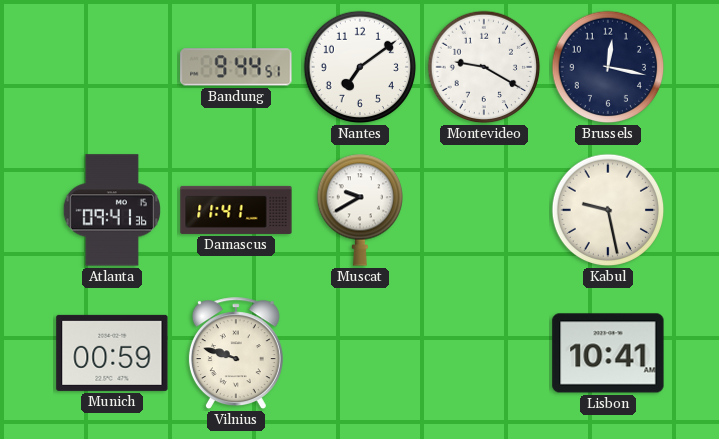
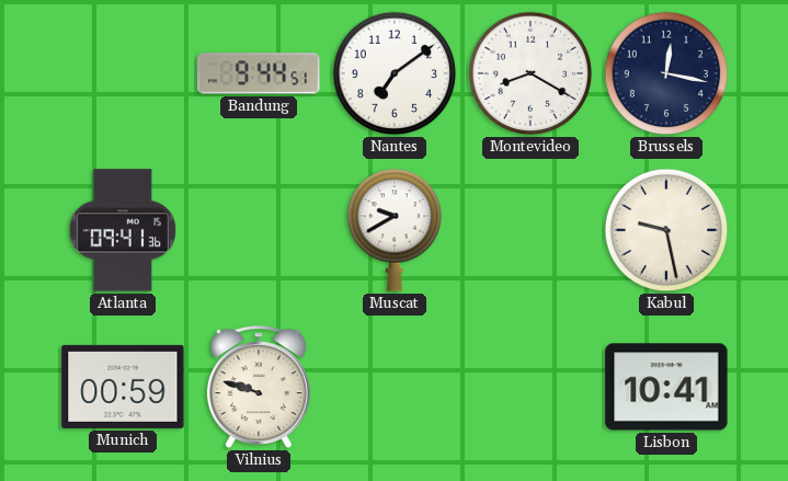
Montevideo: 9:20 -> 8:20 (530, 73)
Damascus: 11:41 -> none (236, 210)
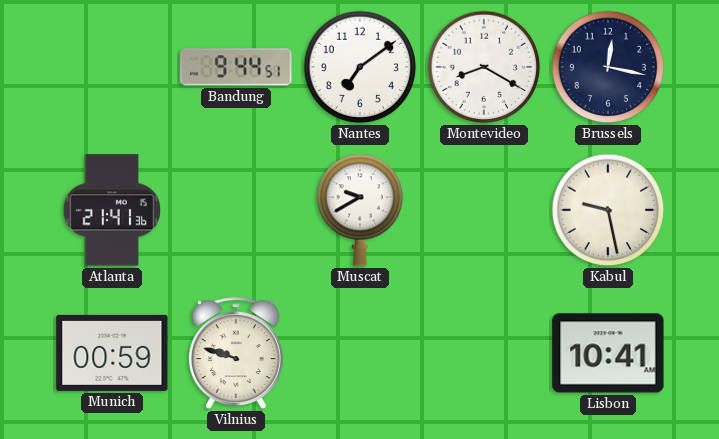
Atlanta: 09:41 -> 21:41 (112, 210)
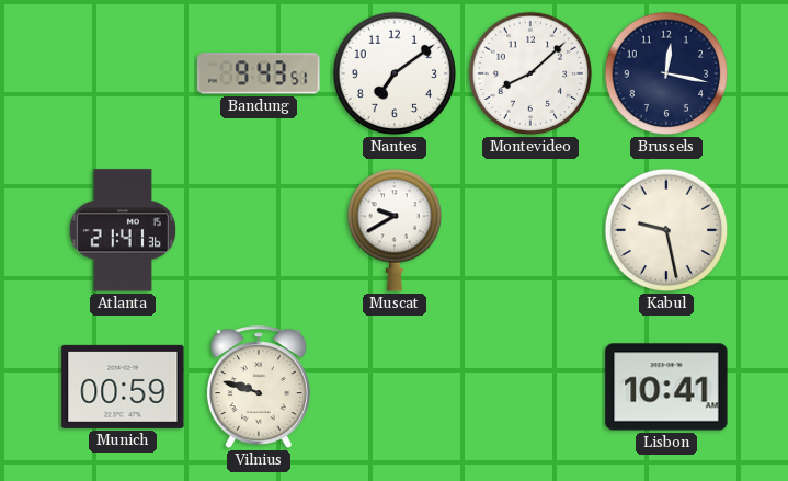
Bandung: 9:44 -> 9:43 (259, 73)
Montevideo: 8:20 -> 8:08 (530, 73)
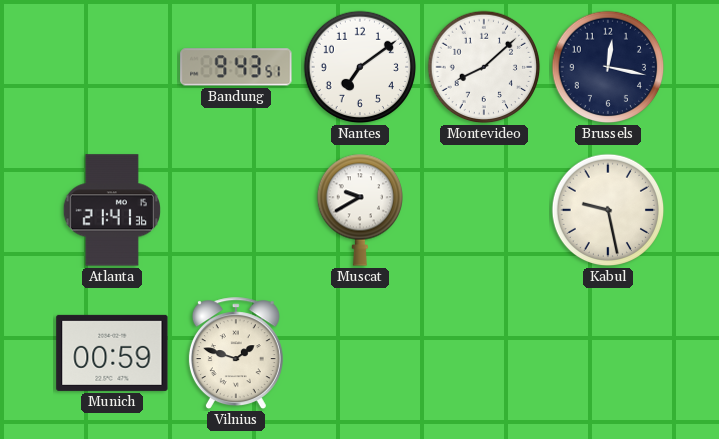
Vilnius: 9:48 -> 1:48 (236, 354)
Lisbon: 10:41 -> none (666, 387)
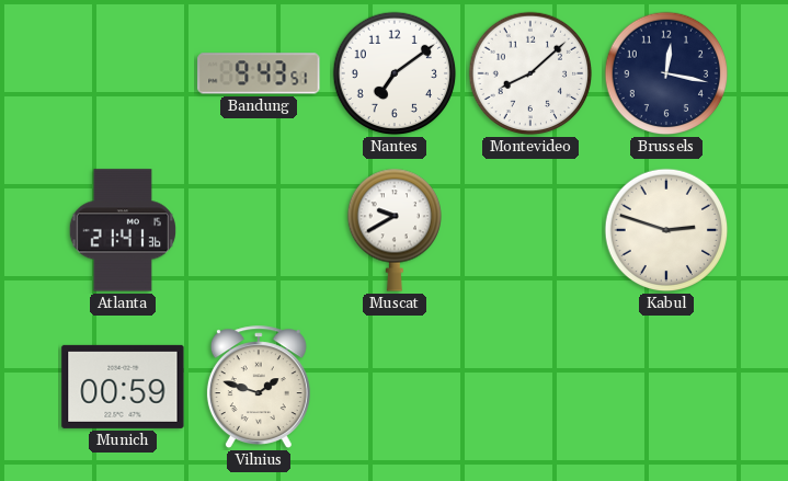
Kabul: 9:28 -> 2:48 (666, 230)
